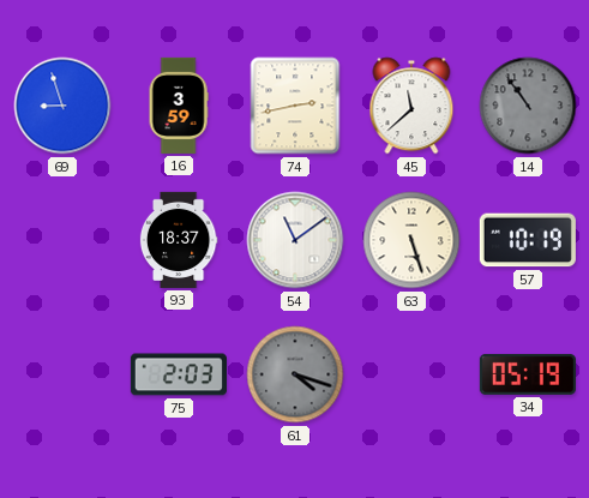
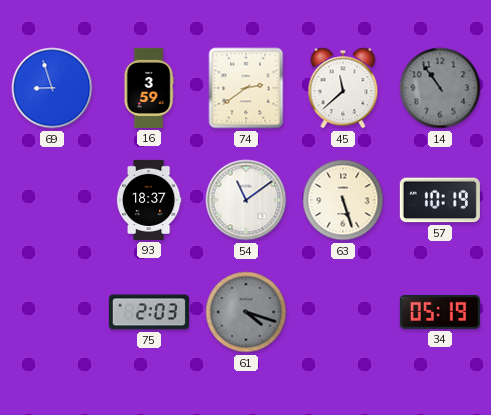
74: 2:43 -> 2:39 (246, 88)
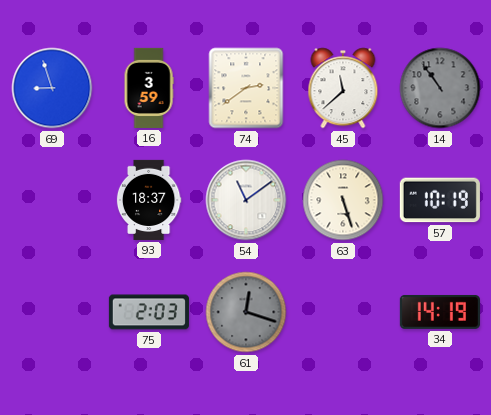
61: 4:18 -> 12:18 (246, 312)
34: 05:19 -> 14:19 (440, 312)
